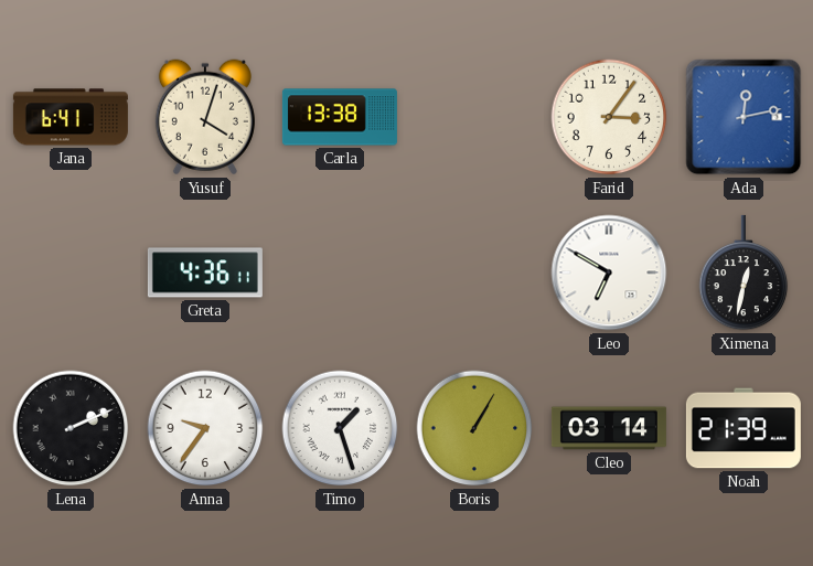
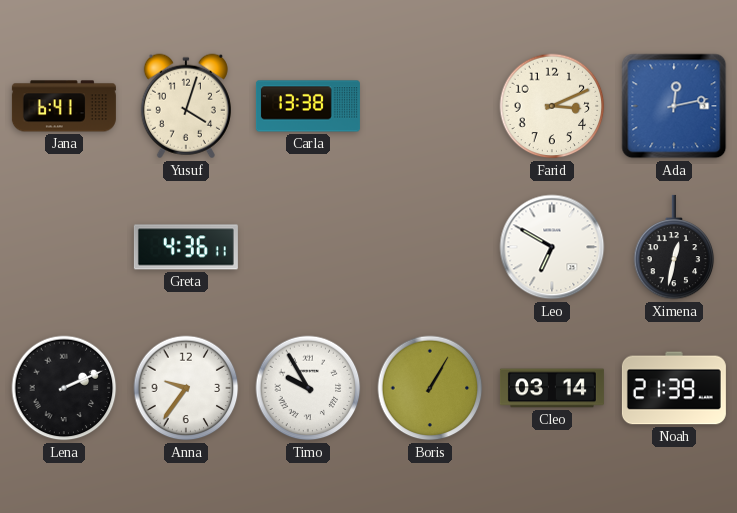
Farid: 3:06 -> 3:11 (552, 106)
Timo: 1:27 -> 9:55 (308, 388)
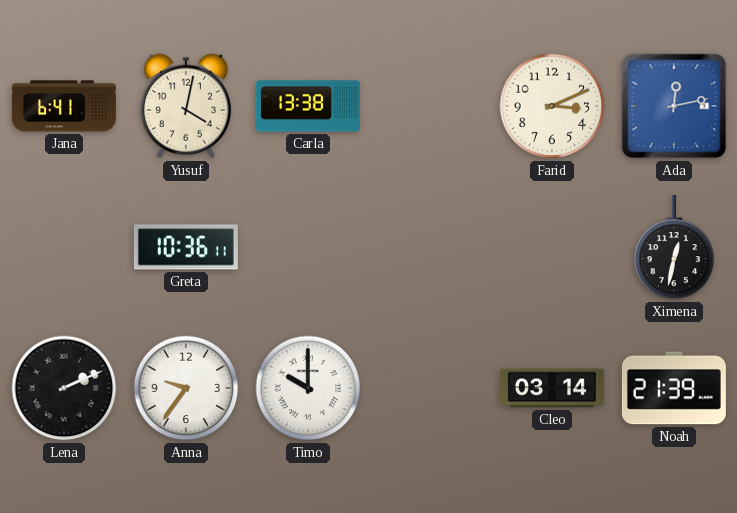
Yusuf: 4:03 -> 4:02 (186, 106)
Greta: 4:36 -> 10:36 (186, 247)
Leo: 6:50 -> none (552, 247)
Timo: 9:55 -> 10:00 (308, 388)
Boris: 1:05 -> none (430, 388)
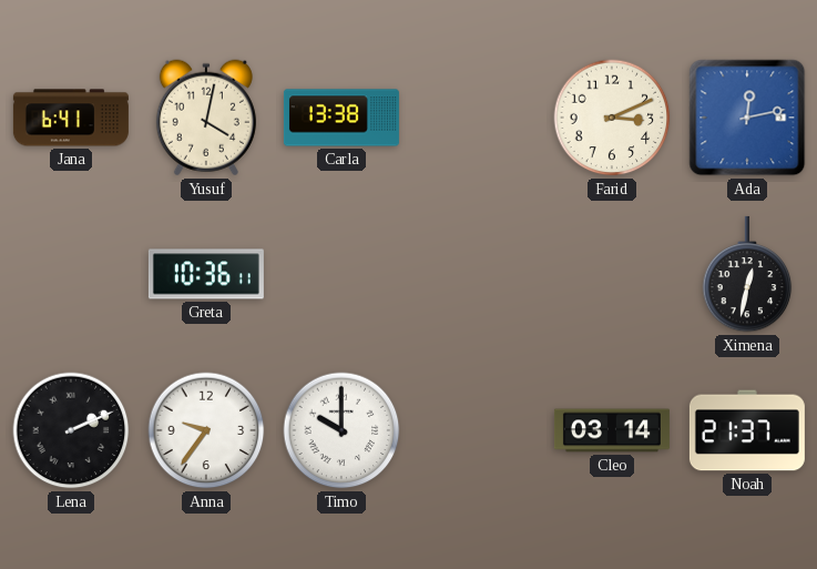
Noah: 21:39 -> 21:37 (747, 430)
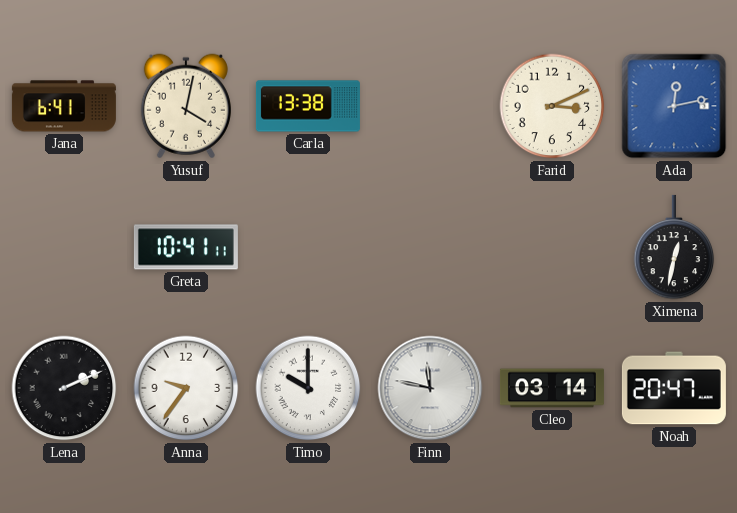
Greta: 10:36 -> 10:41 (186, 247)
Finn: none -> 11:47 (430, 388)
Noah: 21:37 -> 20:47 (674, 388)
